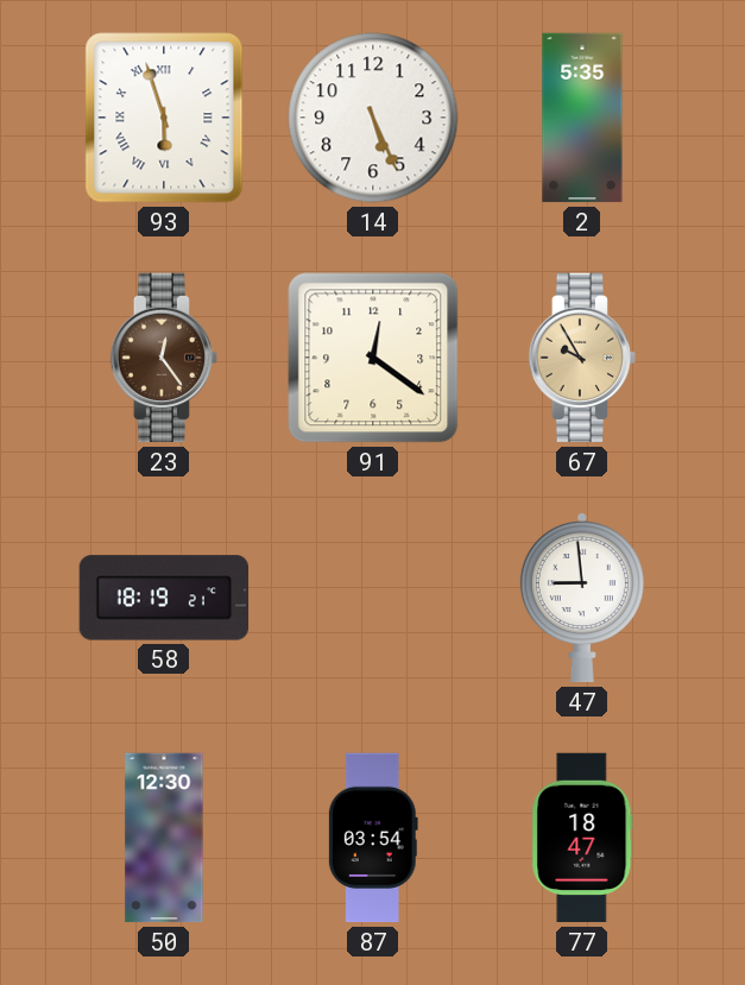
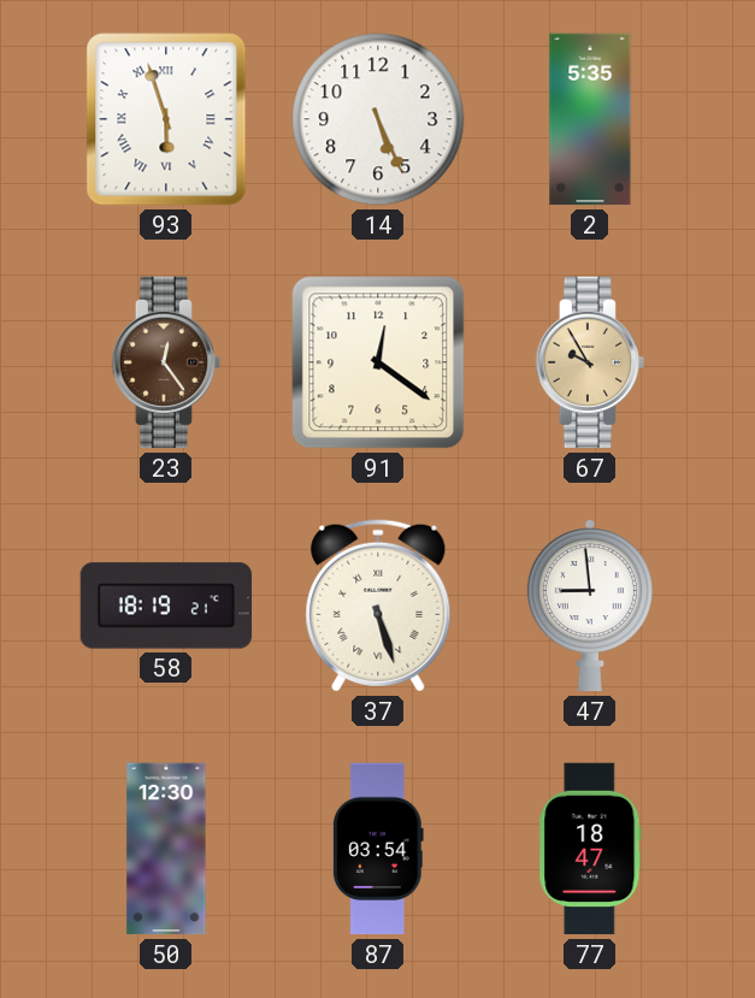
37: none -> 5:27 (378, 606)
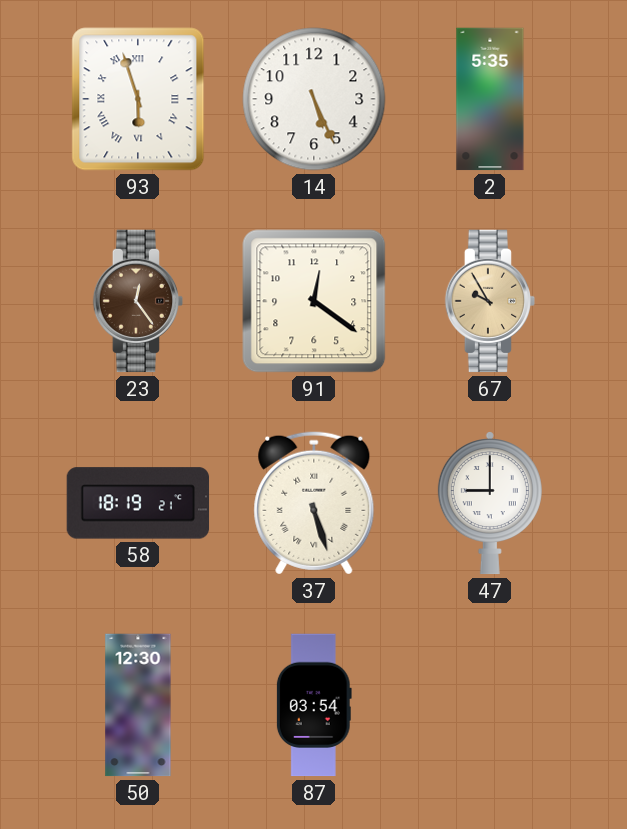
47: 8:59 -> 9:00 (490, 504)
77: 18:47 -> none (590, 849)
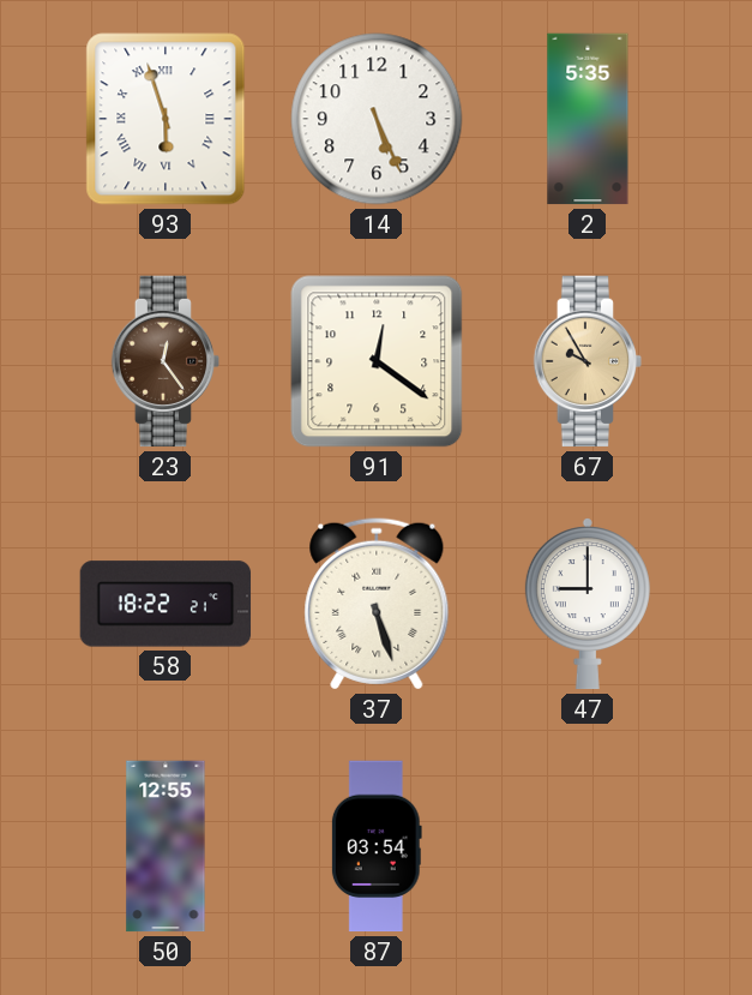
58: 18:19 -> 18:22 (166, 604)
50: 12:30 -> 12:55 (166, 846)
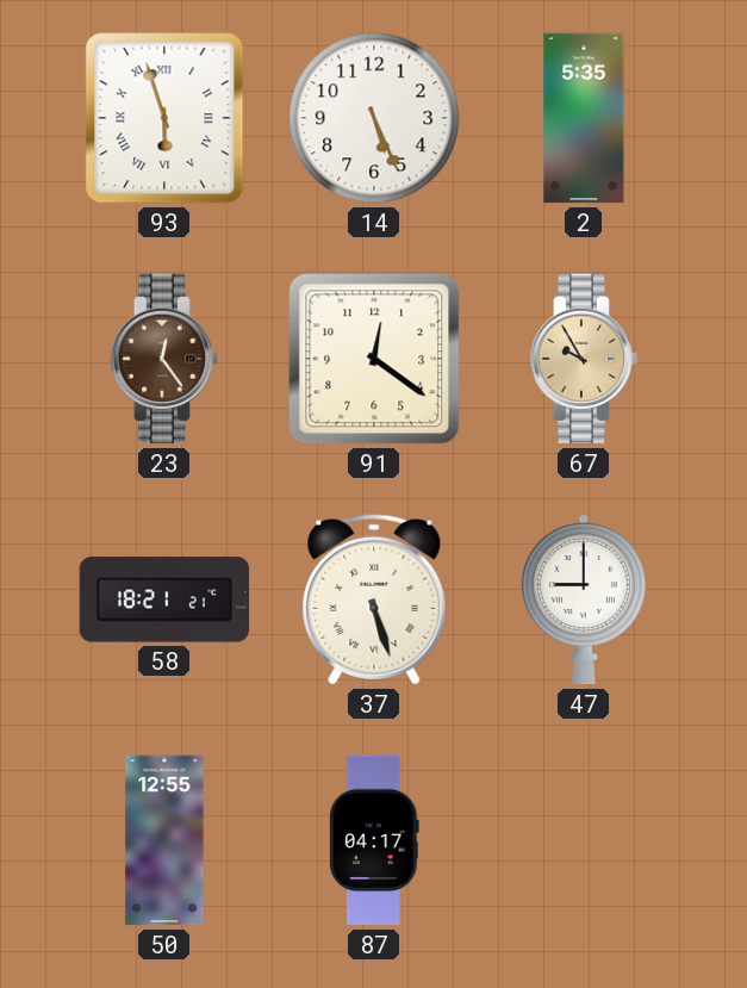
58: 18:22 -> 18:21 (164, 599)
87: 03:54 -> 04:17 (374, 840)
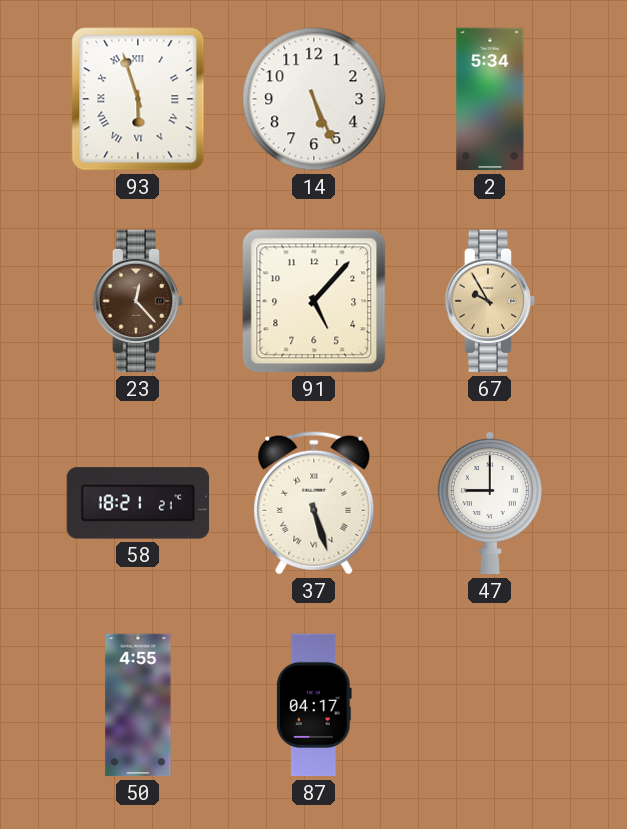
2: 5:35 -> 5:34 (490, 99)
23: 12:24 -> 12:23 (138, 301)
91: 12:21 -> 5:07 (314, 301)
50: 12:55 -> 4:55 (138, 705)
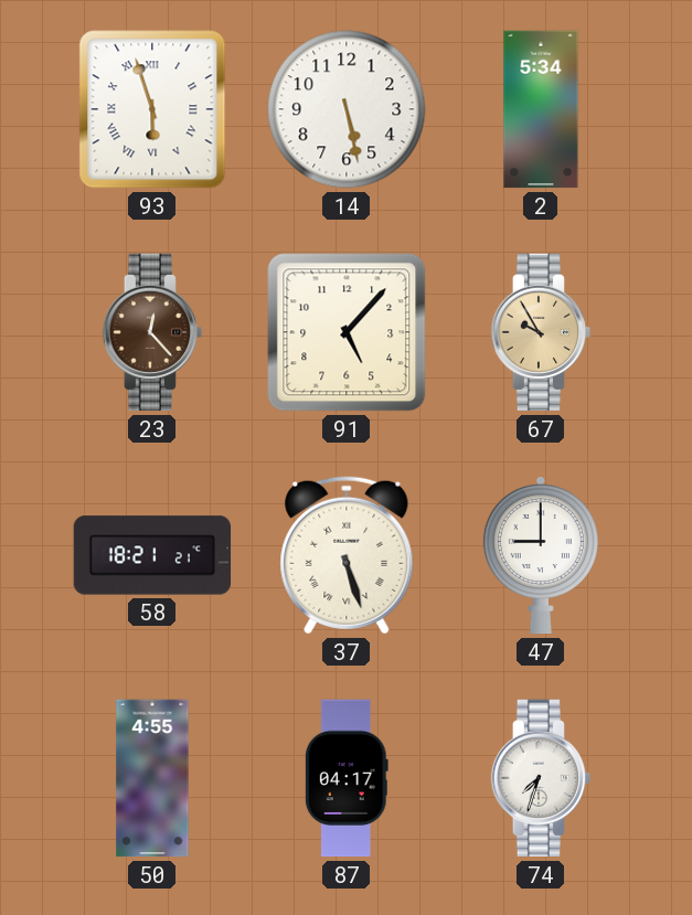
14: 5:26 -> 5:28 (347, 109)
74: none -> 7:33 (541, 778)
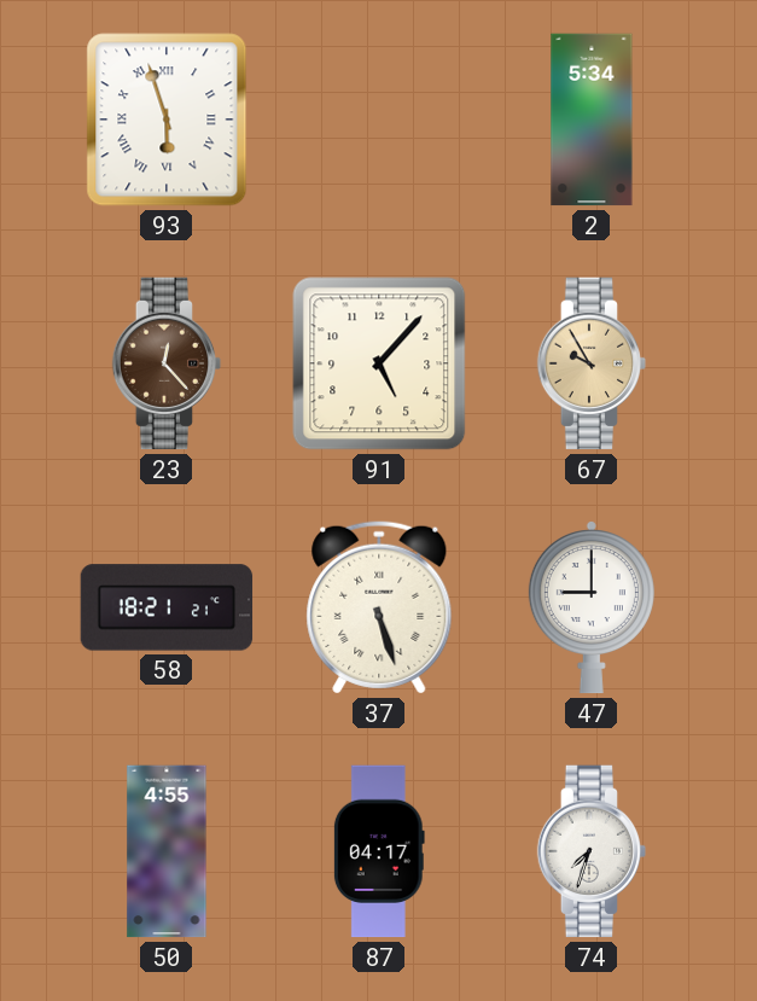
14: 5:28 -> none (347, 109)
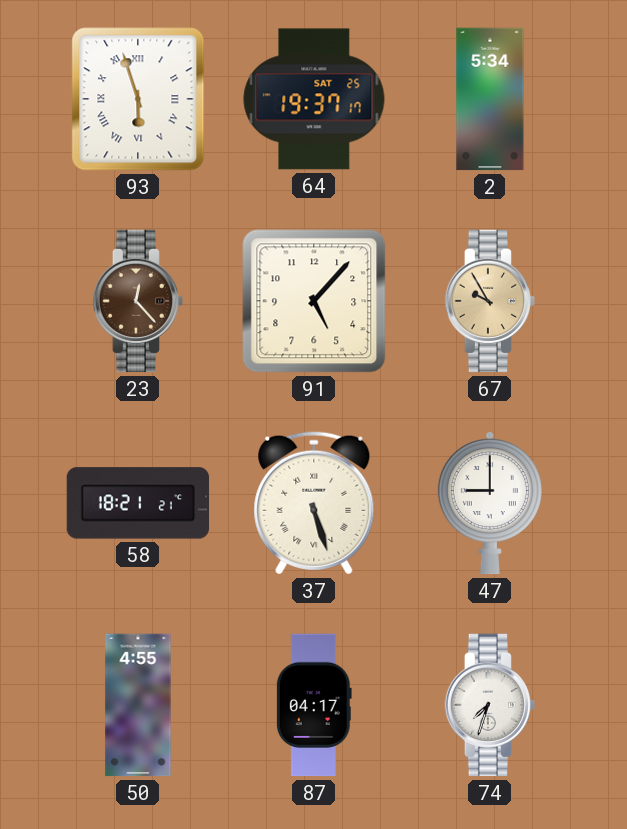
64: none -> 19:37 (314, 99)
